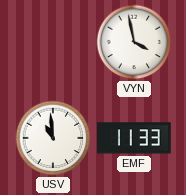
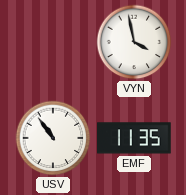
USV: 10:59 -> 10:54 (53, 138)
EMF: 11:33 -> 11:35 (135, 138)
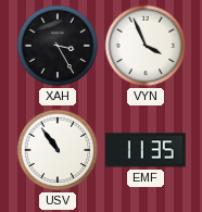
XAH: none -> 3:25 (58, 46)
VYN: 3:58 -> 3:56 (146, 46)
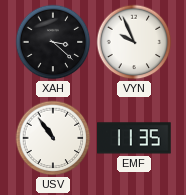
XAH: 3:25 -> 3:22 (53, 42)
VYN: 3:56 -> 9:56 (134, 42)
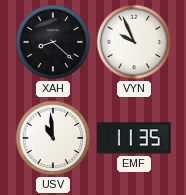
XAH: 3:22 -> 8:22 (53, 42)
USV: 10:54 -> 10:59 (53, 138)
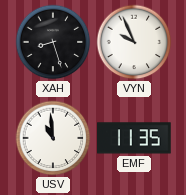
XAH: 8:22 -> 8:27 (53, 42)
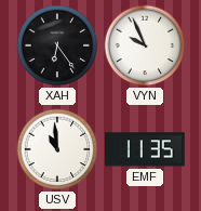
XAH: 8:27 -> 6:24 (57, 45)
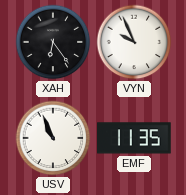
USV: 10:59 -> 10:56 (53, 138)
